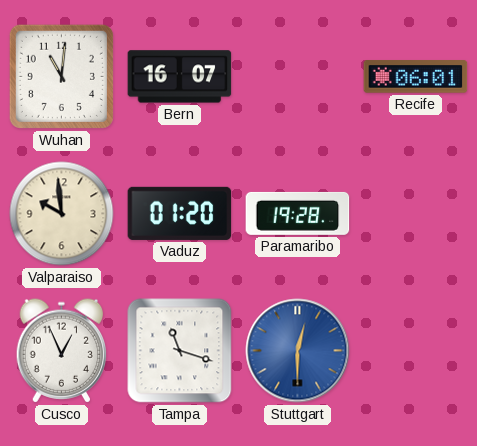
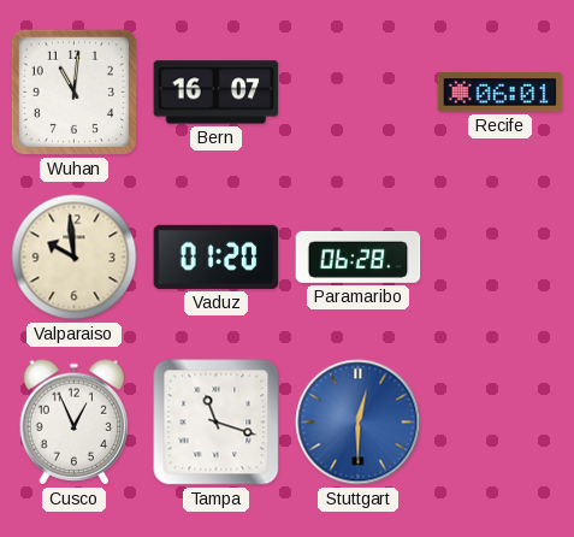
Paramaribo: 19:28 -> 06:28 (359, 256)
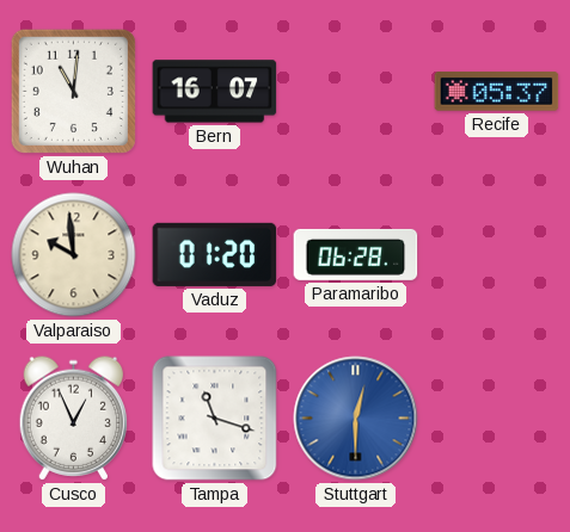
Recife: 06:01 -> 05:37 (497, 92)
